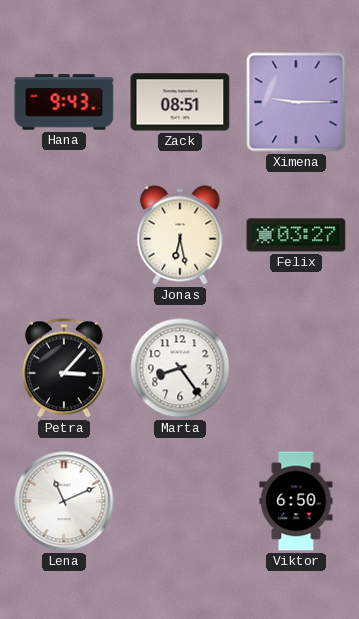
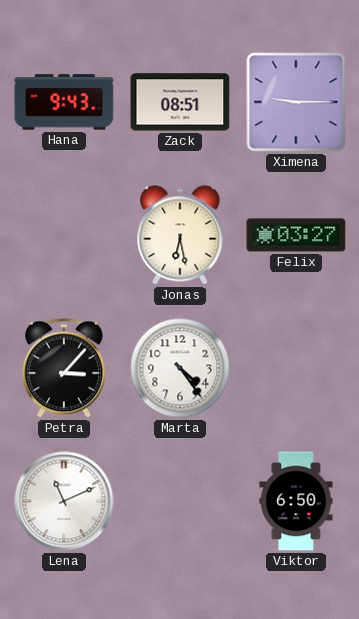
Marta: 8:24 -> 4:24 (180, 368)
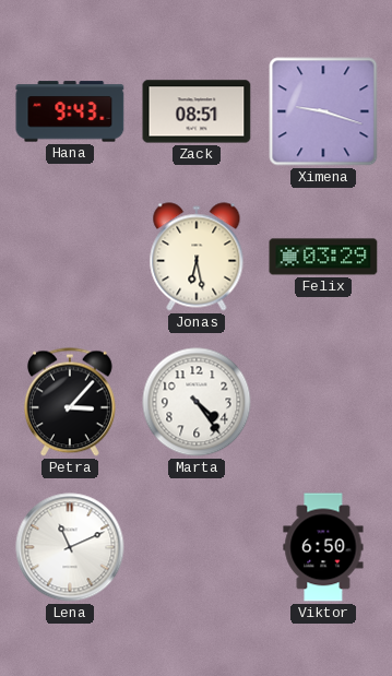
Ximena: 9:15 -> 9:18 (323, 111)
Felix: 03:27 -> 03:29 (323, 257)
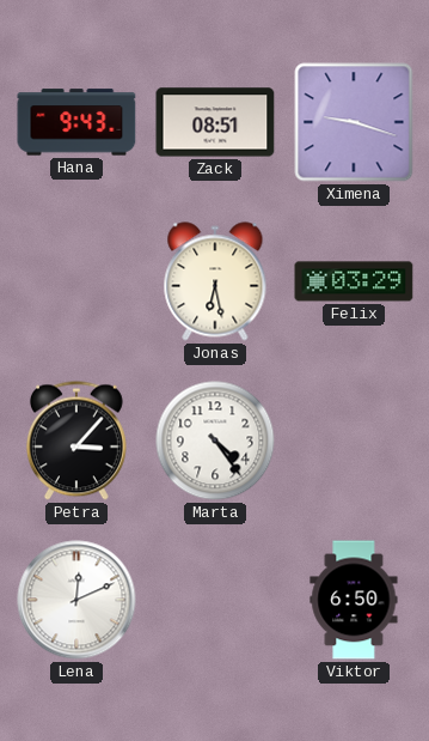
Lena: 11:11 -> 12:11 (76, 600)
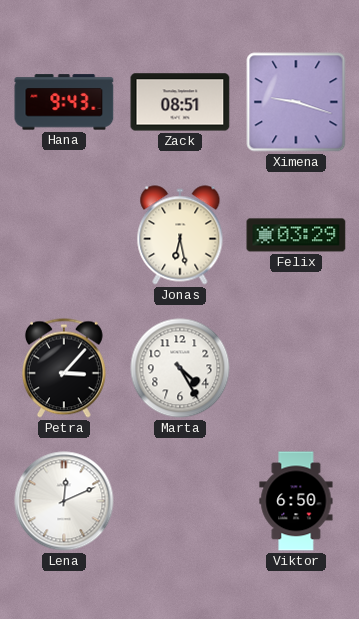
Marta: 4:24 -> 4:25 (180, 368)
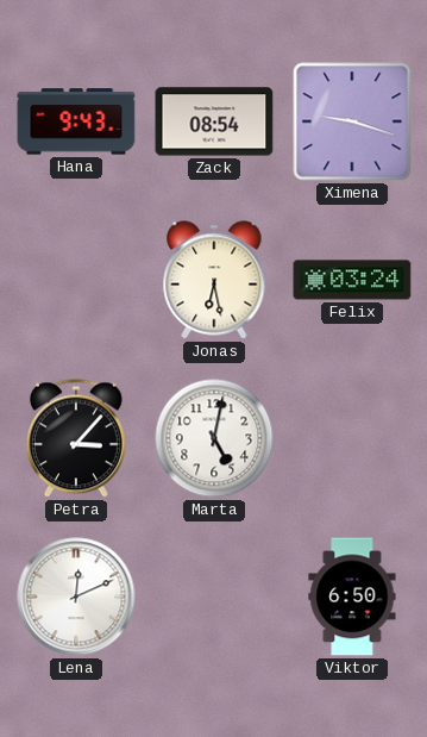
Zack: 08:51 -> 08:54 (214, 121)
Felix: 03:29 -> 03:24 (352, 280)
Marta: 4:25 -> 5:02 (214, 438)
